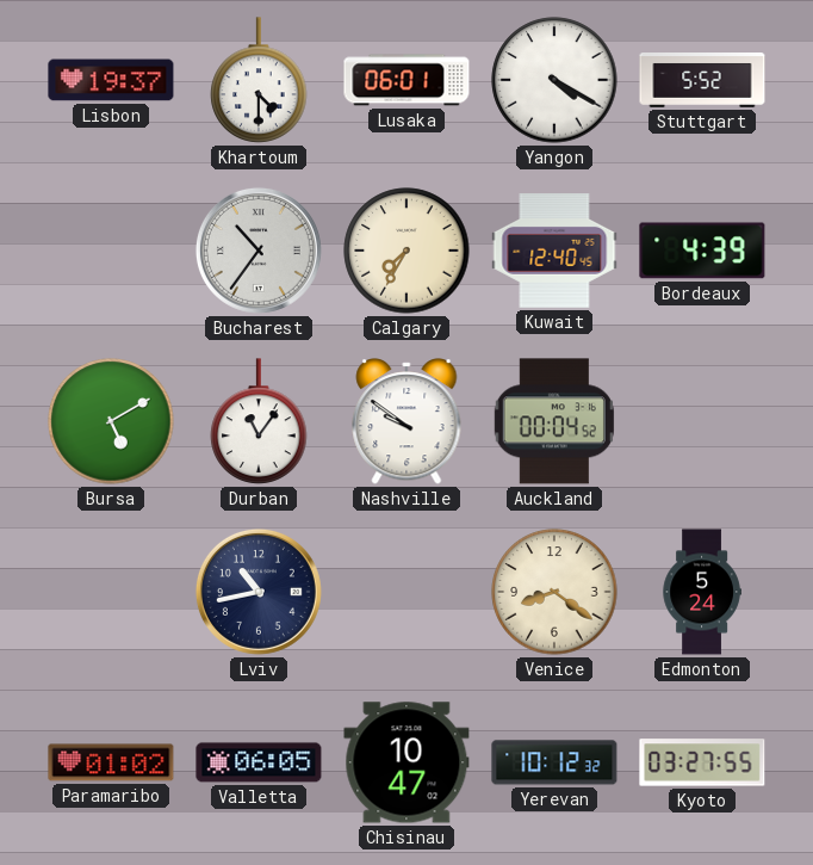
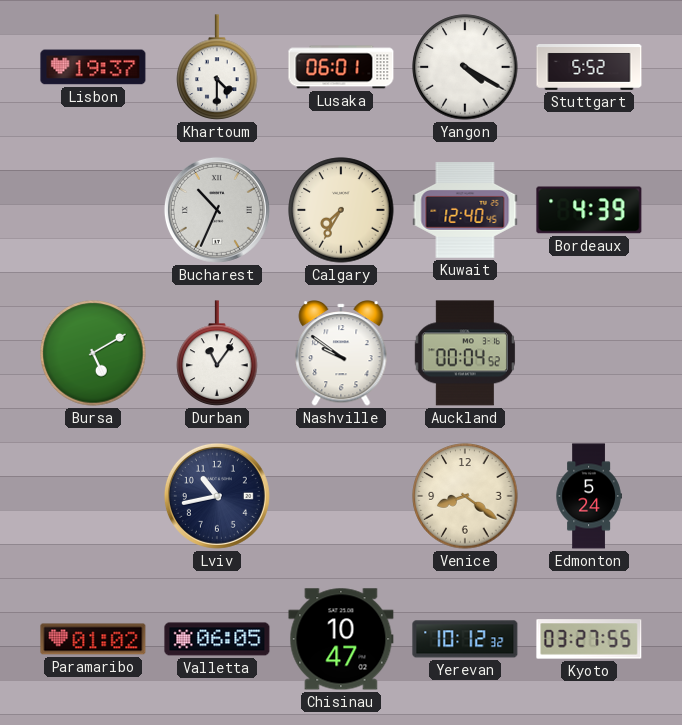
Bucharest: 10:36 -> 10:34 (217, 210)
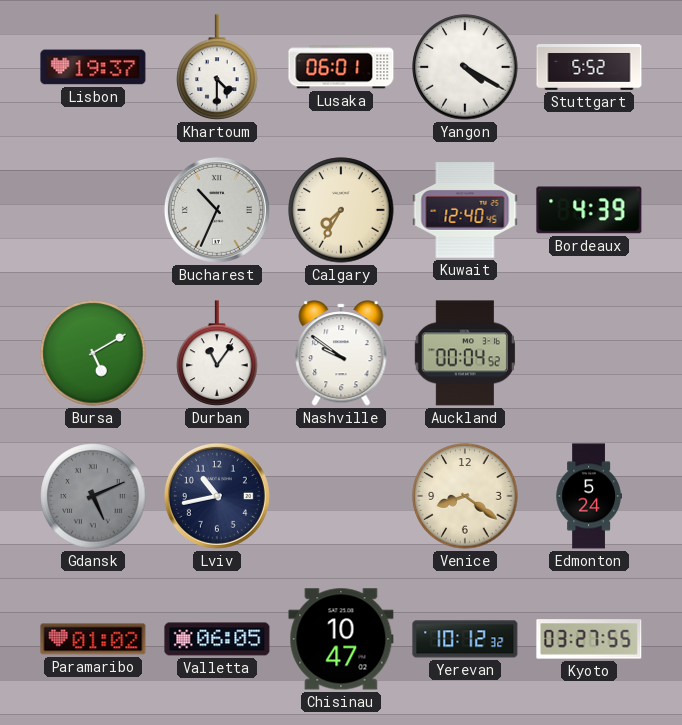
Gdansk: none -> 5:11 (93, 496)
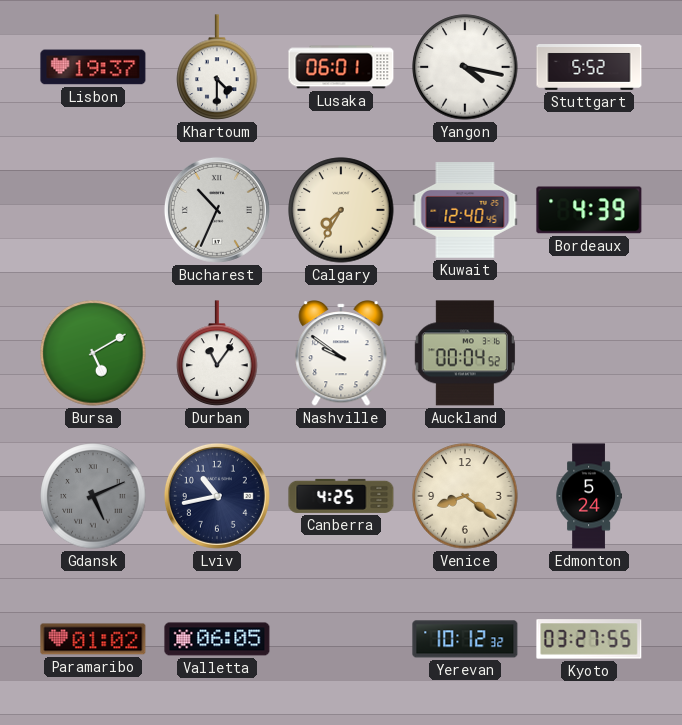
Yangon: 4:20 -> 4:17 (465, 67)
Canberra: none -> 4:25 (341, 496)
Chisinau: 10:47 -> none (341, 639)
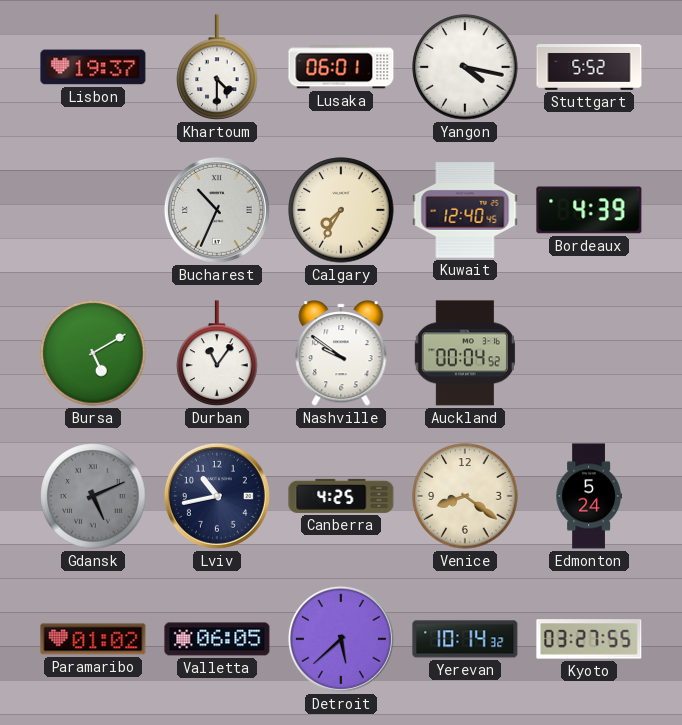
Detroit: none -> 5:38 (341, 639)
Yerevan: 10:12 -> 10:14 (465, 639)
